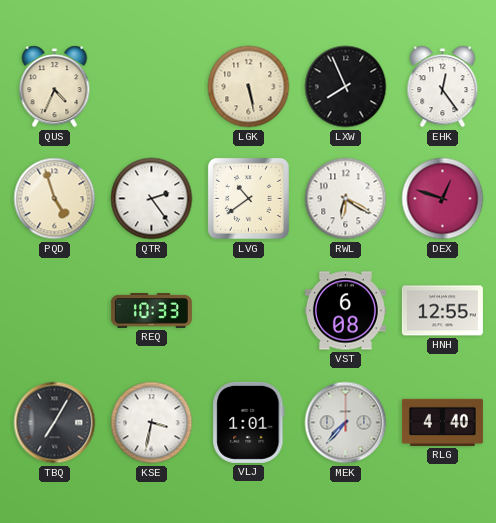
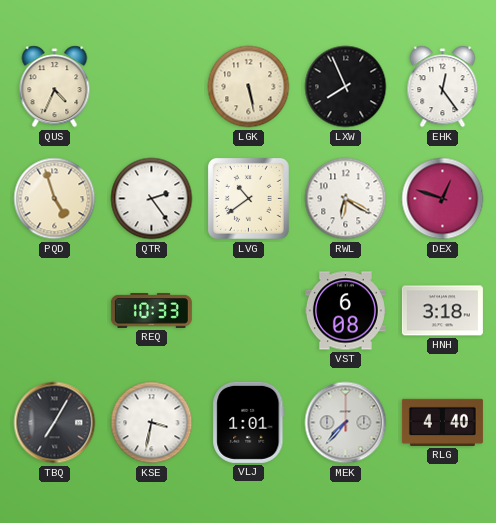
HNH: 12:55 -> 3:18 (442, 311)
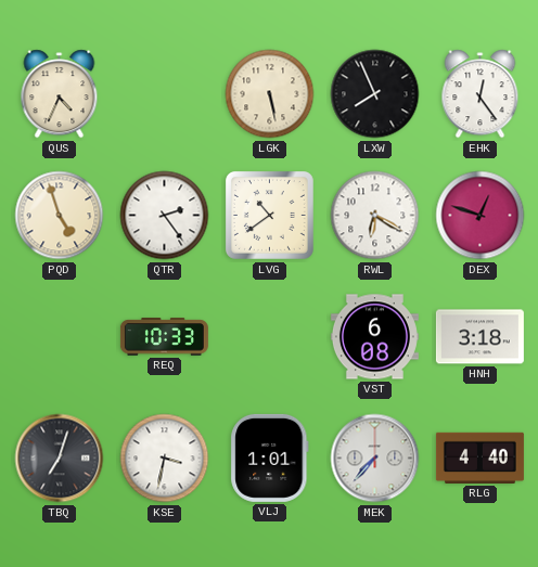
TBQ: 7:05 -> 7:03 (60, 459)
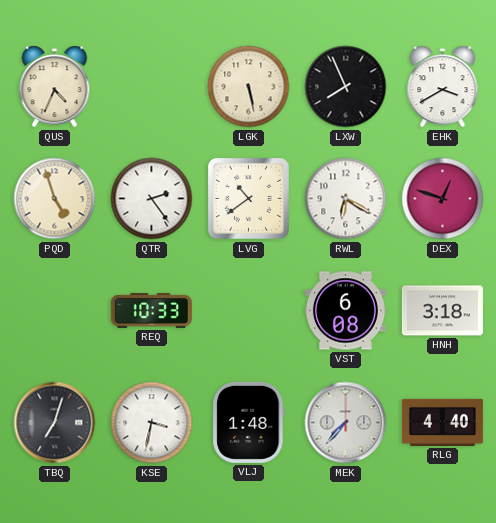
EHK: 12:24 -> 3:40 (443, 87)
VLJ: 1:01 -> 1:48 (249, 422)
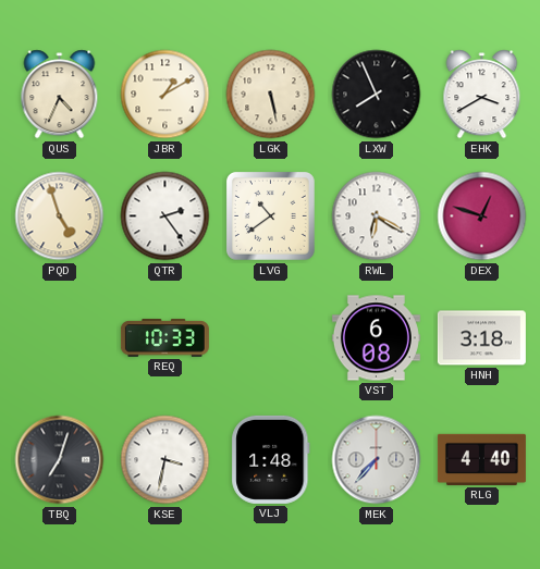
JBR: none -> 1:10 (165, 95)
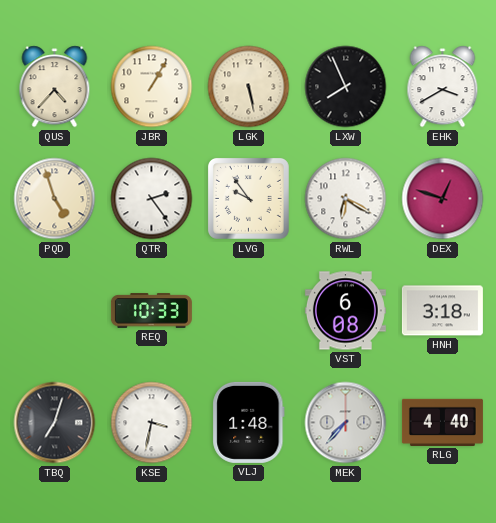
QUS: 4:34 -> 4:37 (55, 87)
JBR: 1:10 -> 1:05 (152, 87)
LVG: 10:39 -> 9:54 (248, 198)
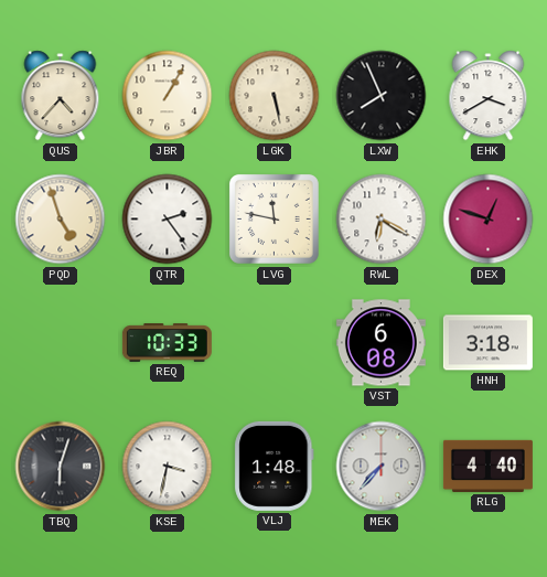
LVG: 9:54 -> 11:47 (273, 218)
TBQ: 7:03 -> 6:03 (61, 467)
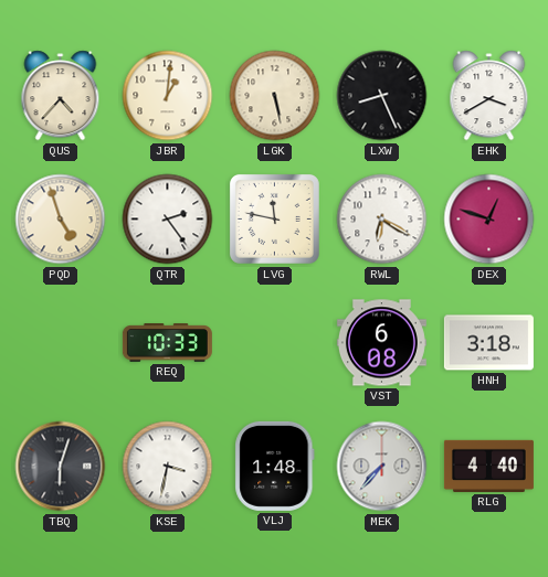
JBR: 1:05 -> 1:01 (168, 96)
LXW: 7:56 -> 8:26 (382, 96)
